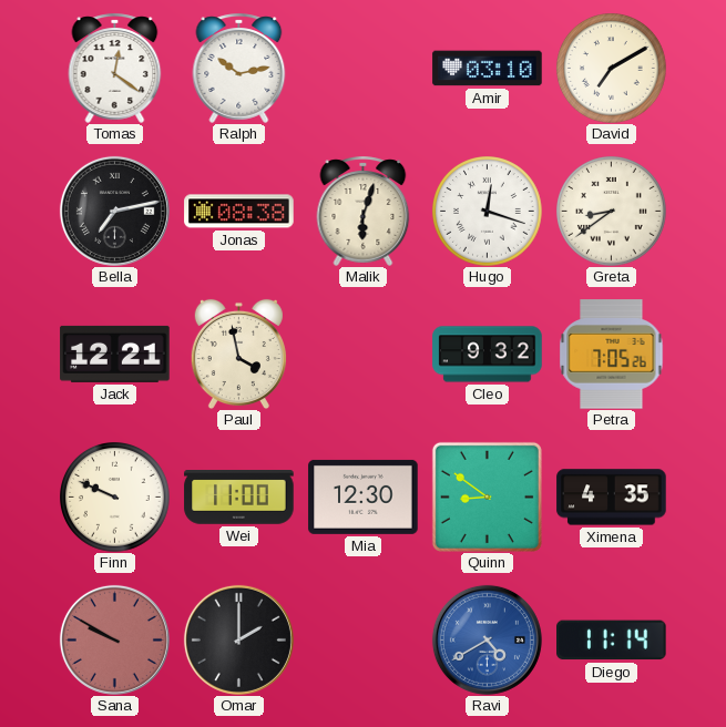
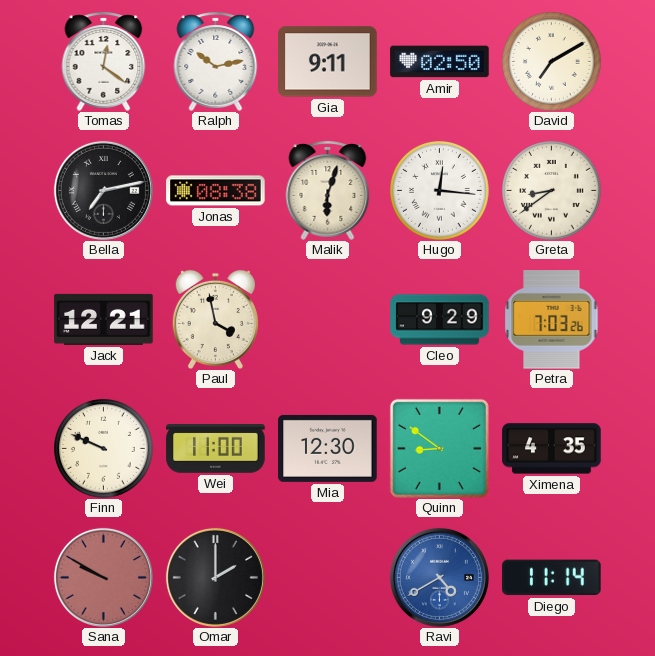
Gia: none -> 9:11 (328, 62)
Amir: 03:10 -> 02:50 (440, 62)
Hugo: 12:18 -> 12:16 (440, 191)
Cleo: 9:32 -> 9:29 (440, 320)
Petra: 7:05 -> 7:03 (552, 320)
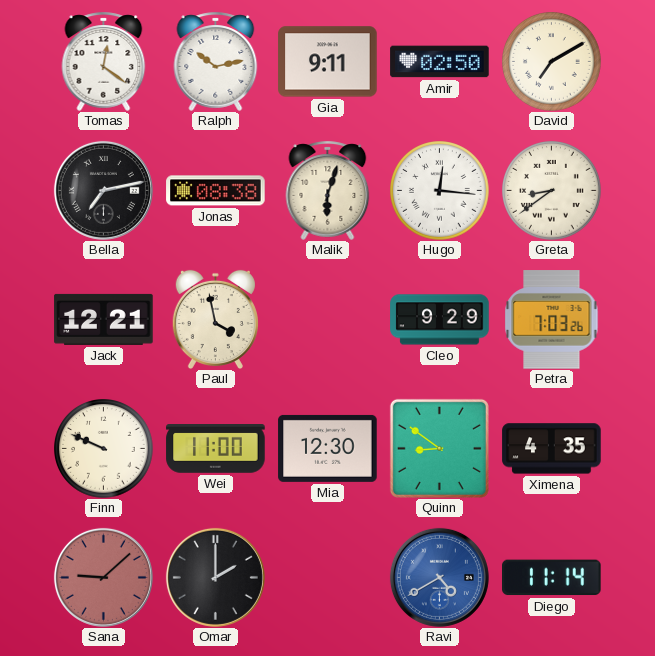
Sana: 9:50 -> 9:08 (103, 577)
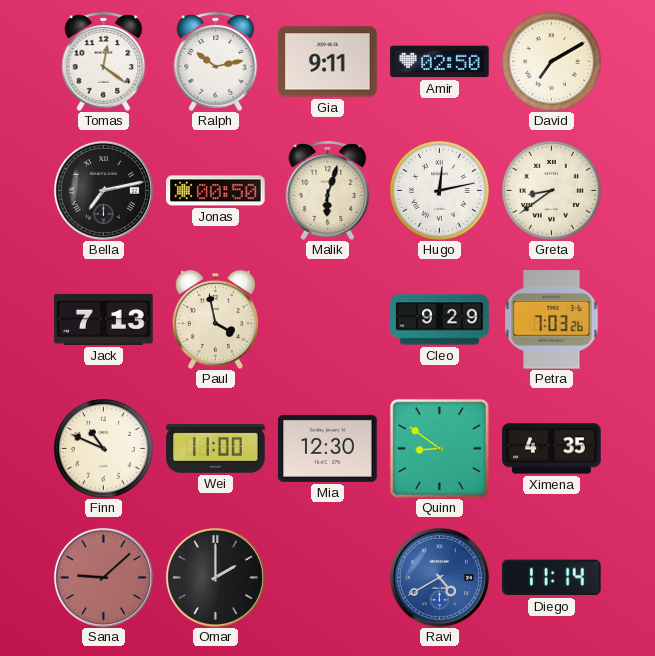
Jonas: 08:38 -> 00:50 (216, 191)
Hugo: 12:16 -> 12:13 (440, 191)
Jack: 12:21 -> 7:13 (104, 319)
Finn: 9:49 -> 10:49 (104, 449)
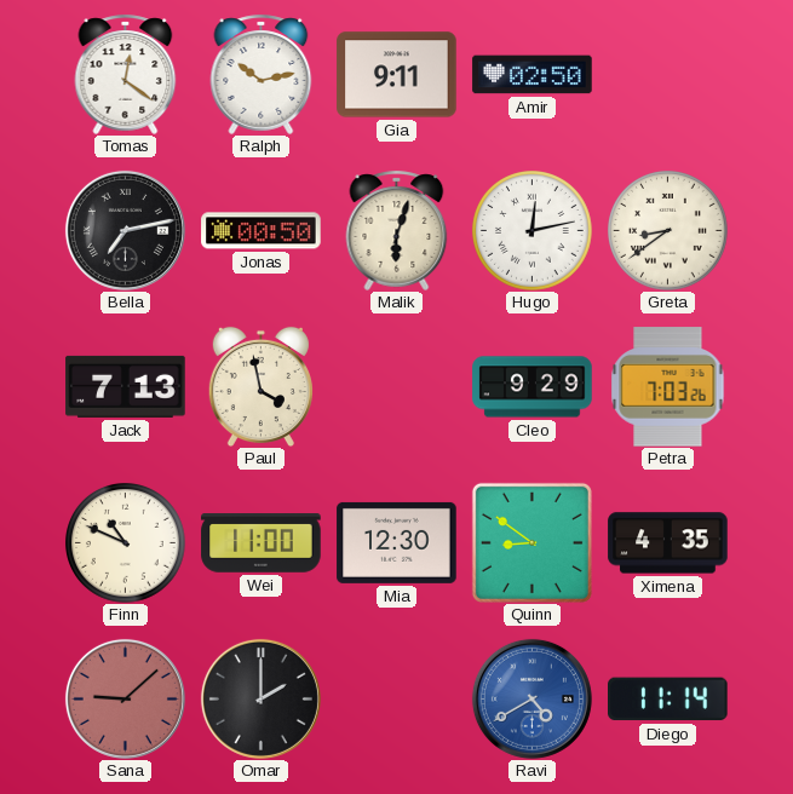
David: 7:10 -> none (552, 62)
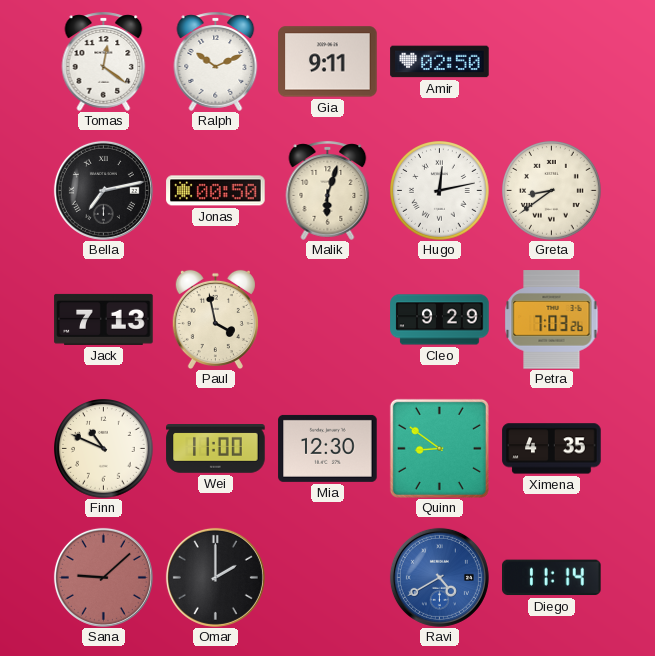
Ralph: 10:13 -> 10:11 (216, 61)
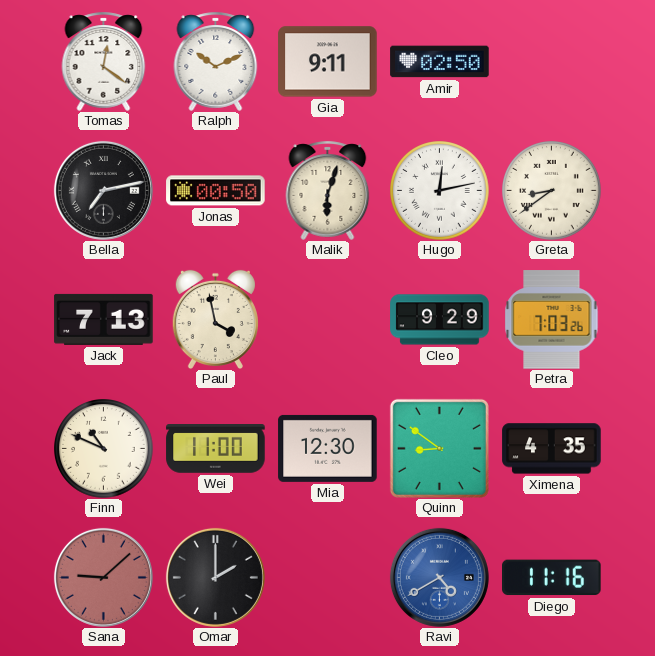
Diego: 11:14 -> 11:16 (552, 578)
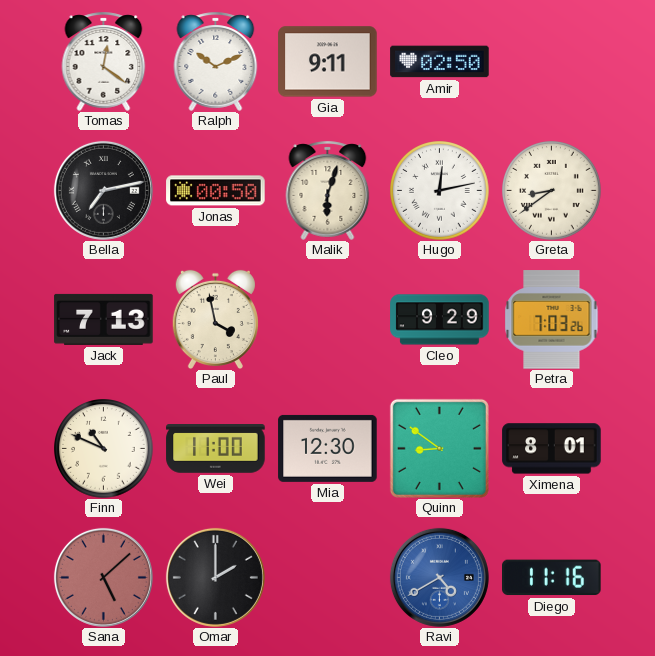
Ximena: 4:35 -> 8:01 (552, 449)
Sana: 9:08 -> 5:08 (103, 577)
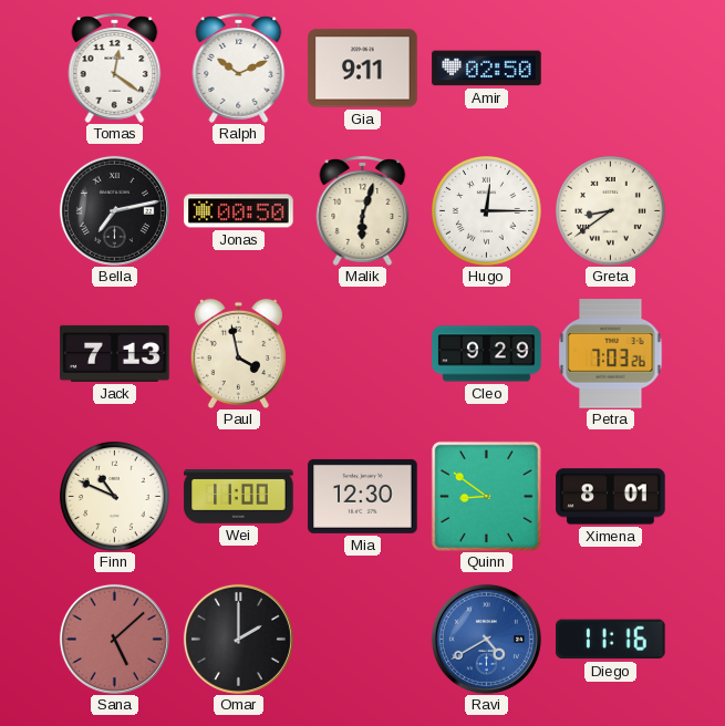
Hugo: 12:13 -> 12:15 (487, 211)
